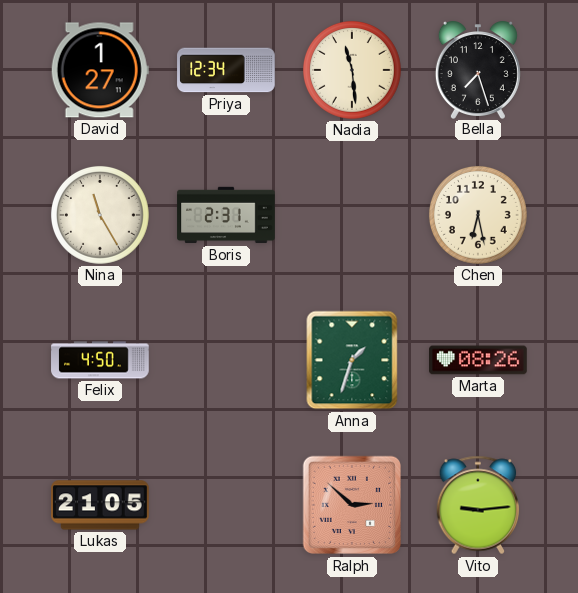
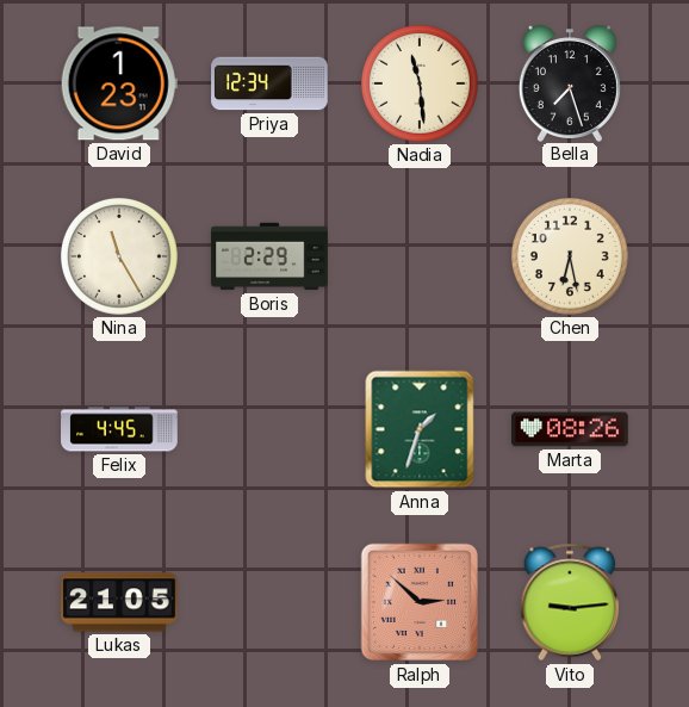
David: 1:27 -> 1:23 (119, 83)
Boris: 2:31 -> 2:29 (269, 256)
Felix: 4:50 -> 4:45 (119, 429)
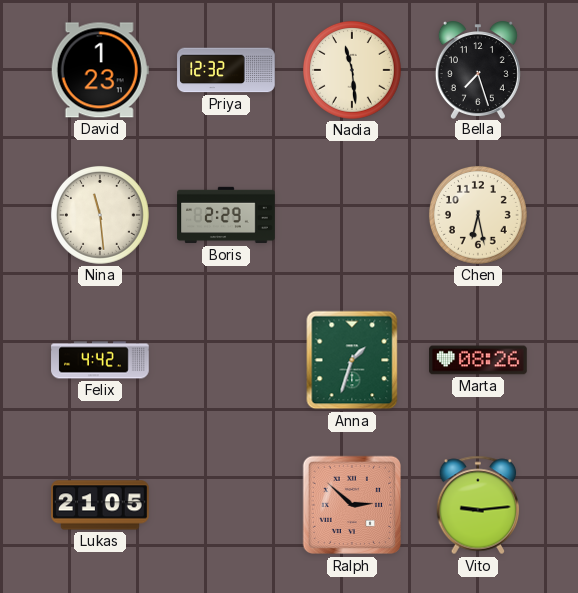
Priya: 12:34 -> 12:32 (226, 70)
Nina: 11:25 -> 11:29 (100, 215)
Felix: 4:45 -> 4:42 (100, 360)
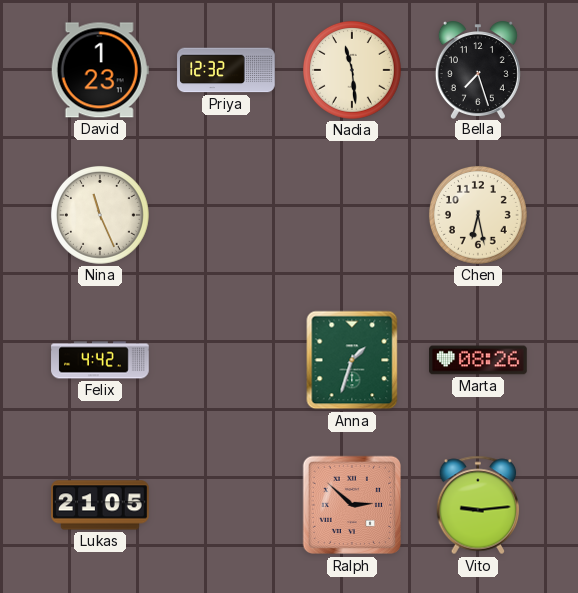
Nina: 11:29 -> 11:26 (100, 215)
Boris: 2:29 -> none (226, 215)
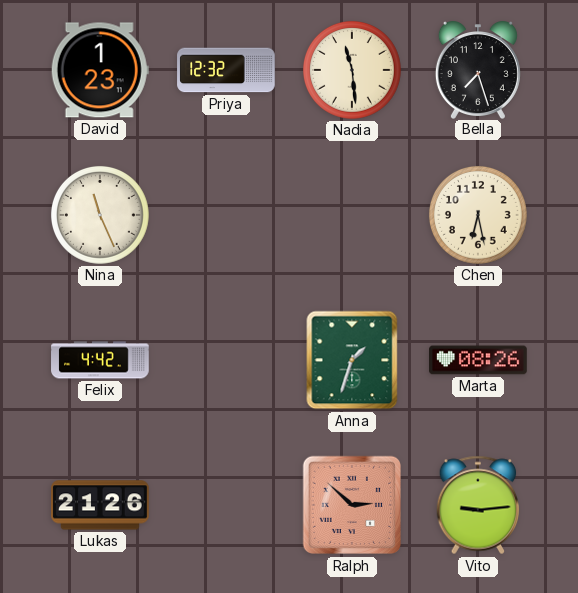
Lukas: 21:05 -> 21:26 (100, 505)
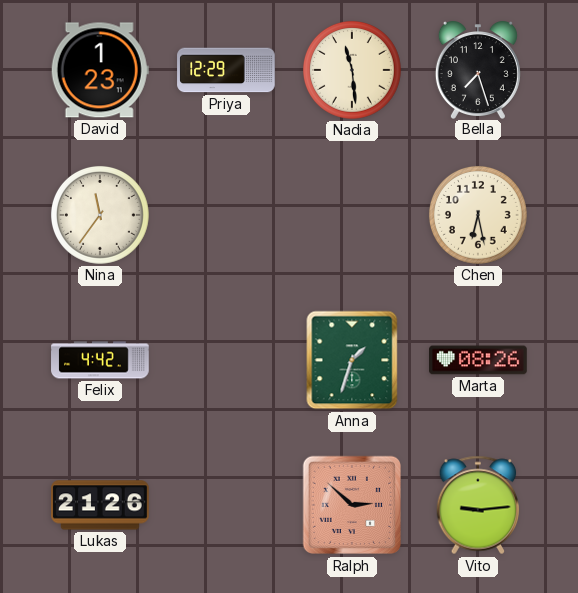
Priya: 12:32 -> 12:29 (226, 70)
Nina: 11:26 -> 11:36 (100, 215)
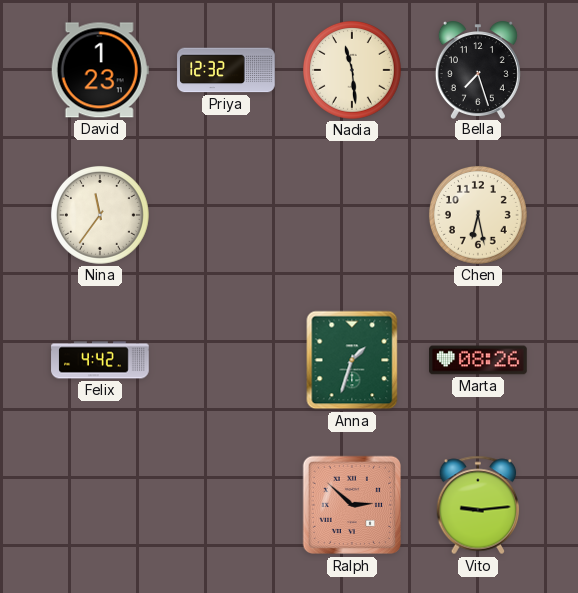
Priya: 12:29 -> 12:32 (226, 70)
Lukas: 21:26 -> none (100, 505)
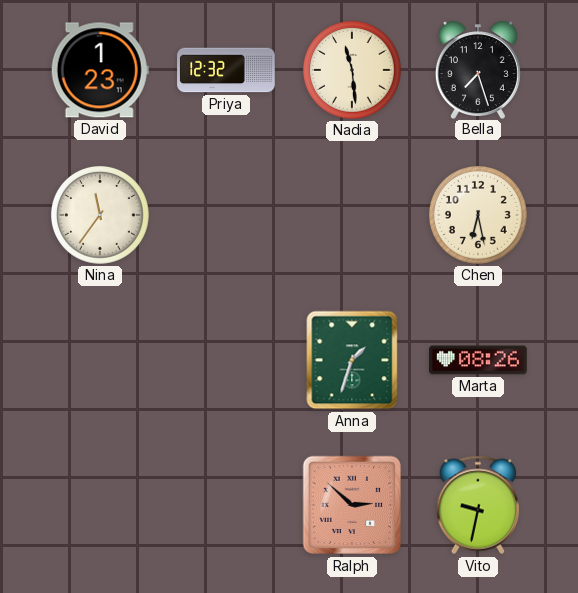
Felix: 4:42 -> none (100, 360)
Vito: 9:14 -> 9:32 (478, 505)
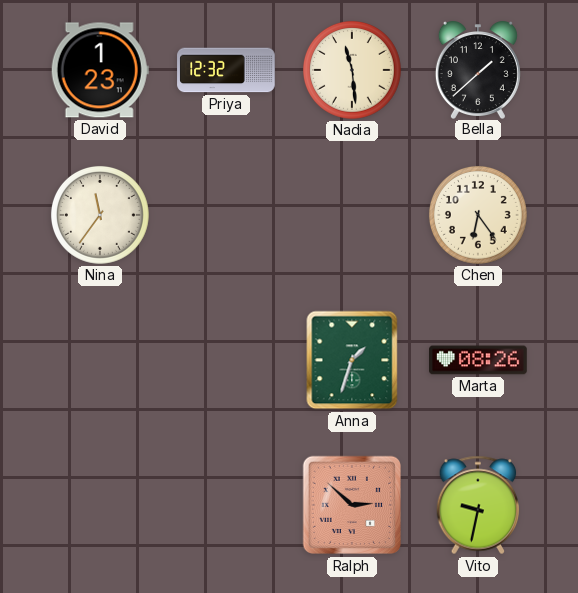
Bella: 7:27 -> 1:38 (478, 70)
Chen: 6:28 -> 6:24 (478, 215)
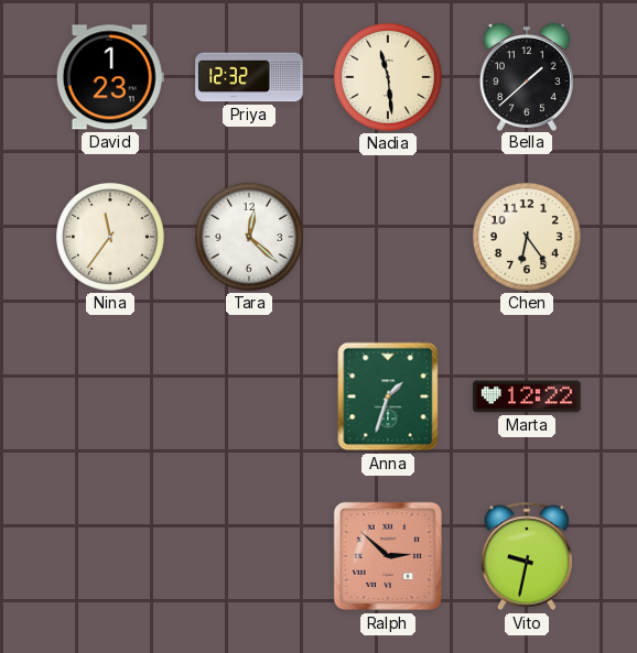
Tara: none -> 12:22 (249, 237)
Marta: 08:26 -> 12:22 (527, 396)
